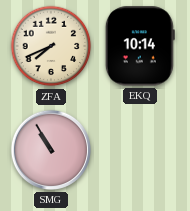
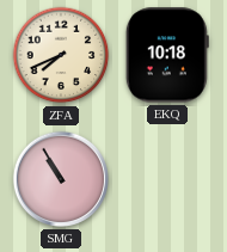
EKQ: 10:14 -> 10:18 (167, 55)
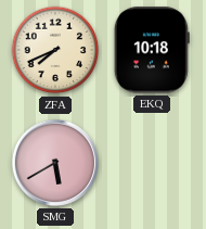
SMG: 10:55 -> 5:40 (55, 163)
